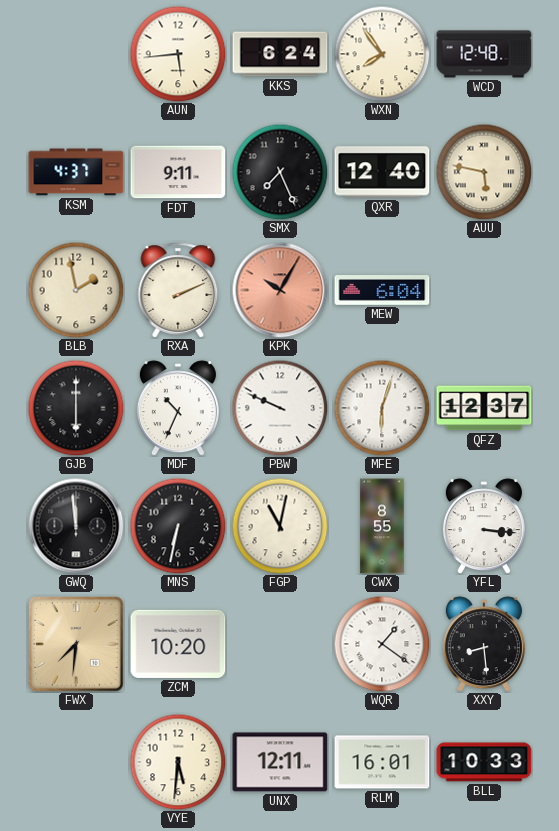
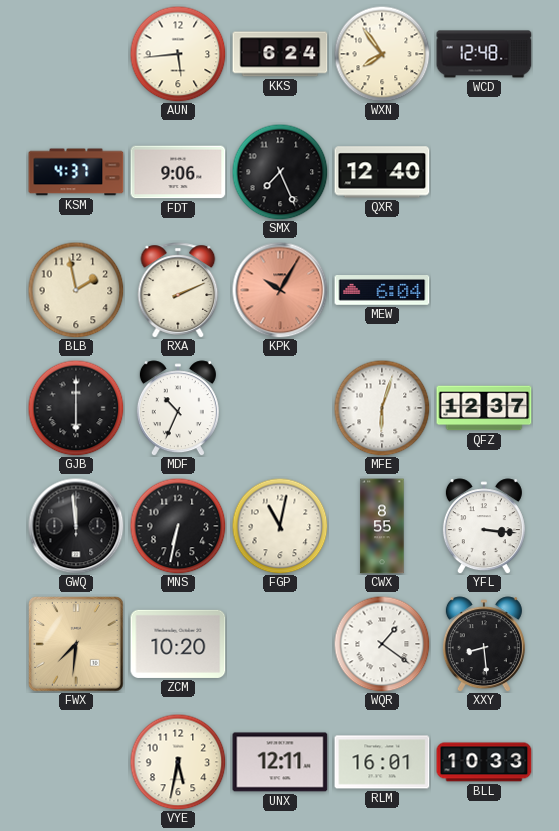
FDT: 9:11 -> 9:06 (178, 172)
AUU: 5:47 -> none (484, 172)
PBW: 9:49 -> none (280, 408)
VYE: 5:31 -> 5:32 (178, 762)
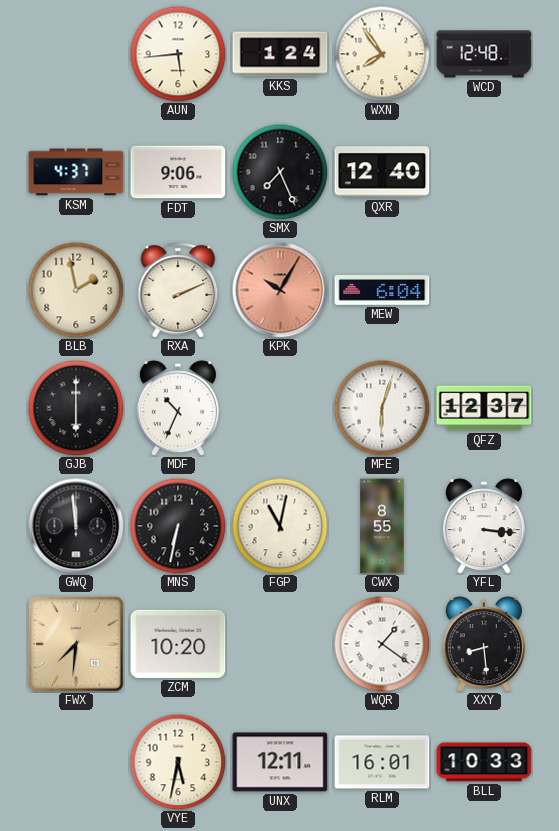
KKS: 6:24 -> 1:24 (280, 54)
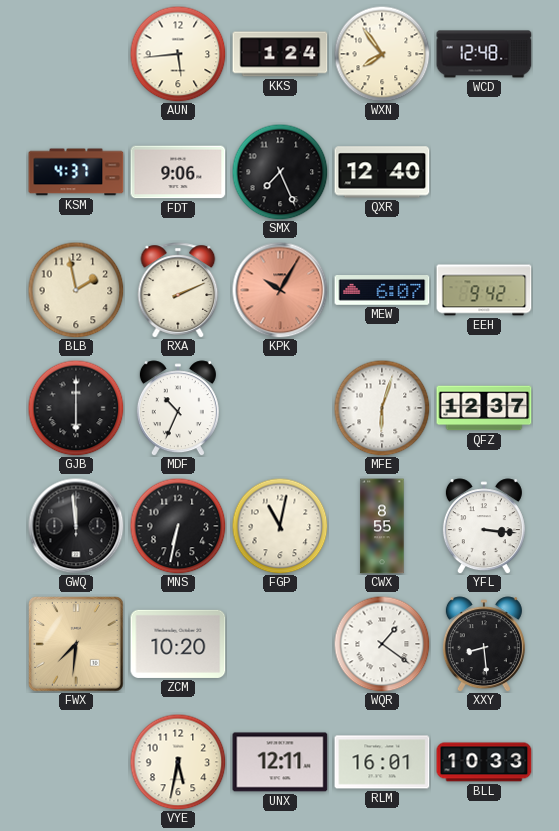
MEW: 6:04 -> 6:07 (382, 291)
EEH: none -> 9:42 (484, 290)
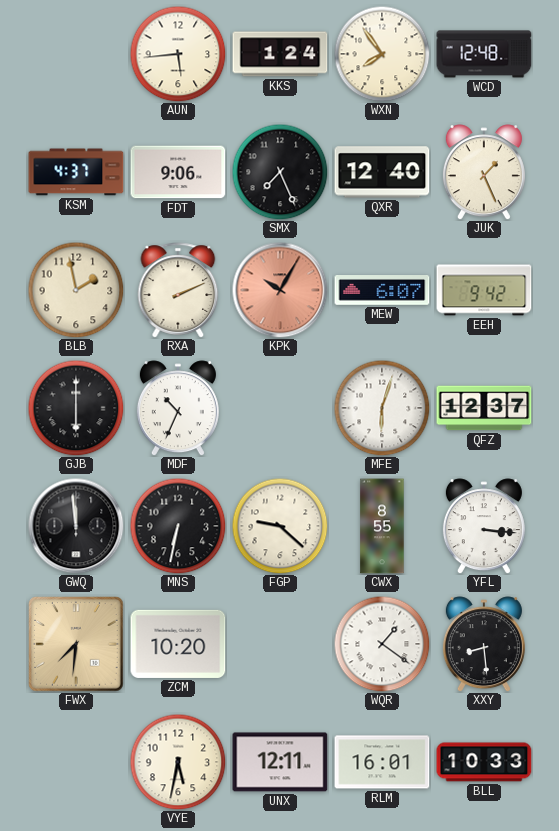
JUK: none -> 1:26 (484, 172)
FGP: 11:02 -> 9:22 (280, 526)
